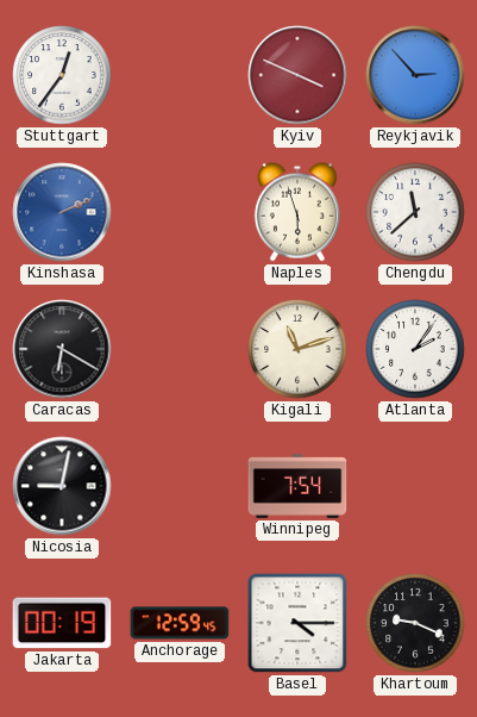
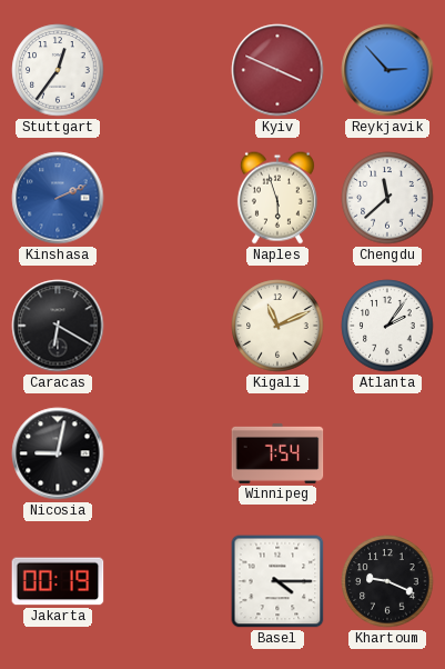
Kigali: 11:12 -> 11:11 (277, 326)
Anchorage: 12:59 -> none (180, 623)
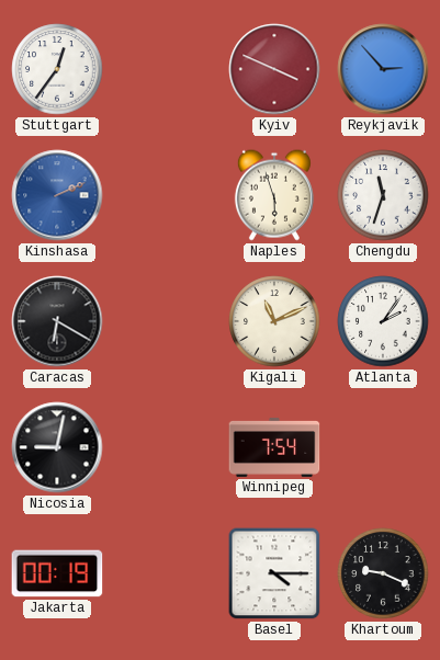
Chengdu: 11:38 -> 11:33 (383, 195)
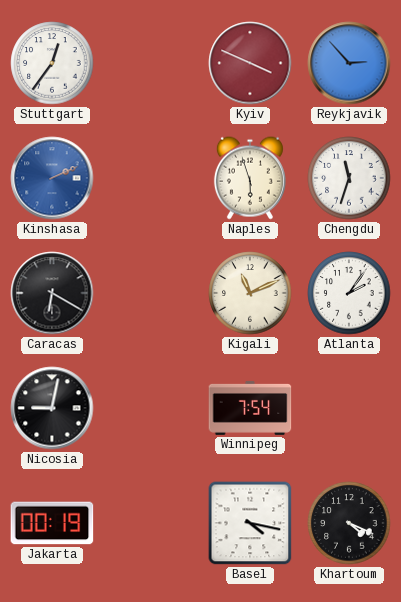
Basel: 4:15 -> 4:17 (250, 523)
Khartoum: 9:19 -> 4:19 (349, 523)
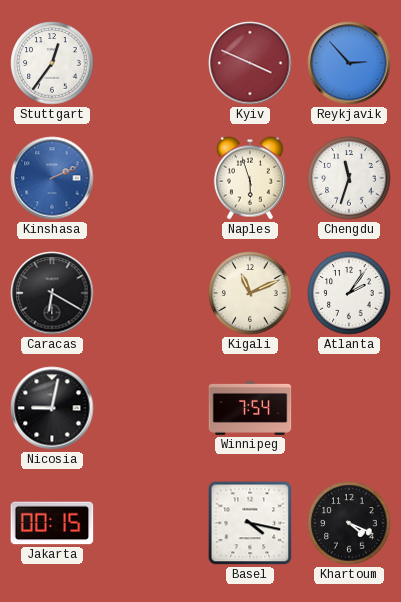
Jakarta: 00:19 -> 00:15 (52, 523)
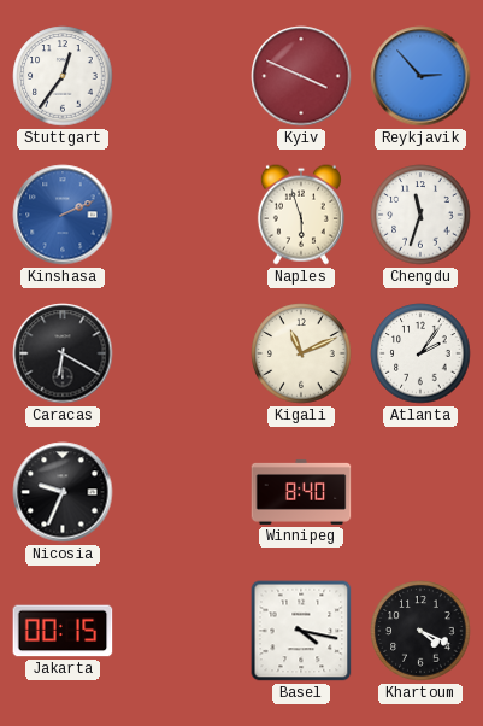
Nicosia: 9:02 -> 9:34 (63, 492)
Winnipeg: 7:54 -> 8:40 (301, 492)
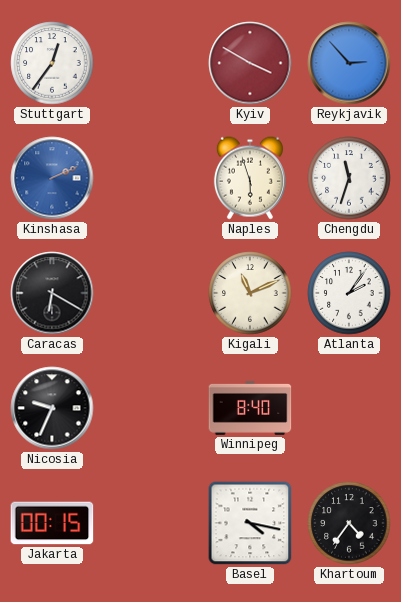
Kyiv: 3:49 -> 3:50 (250, 63)
Khartoum: 4:19 -> 4:36 (349, 523)
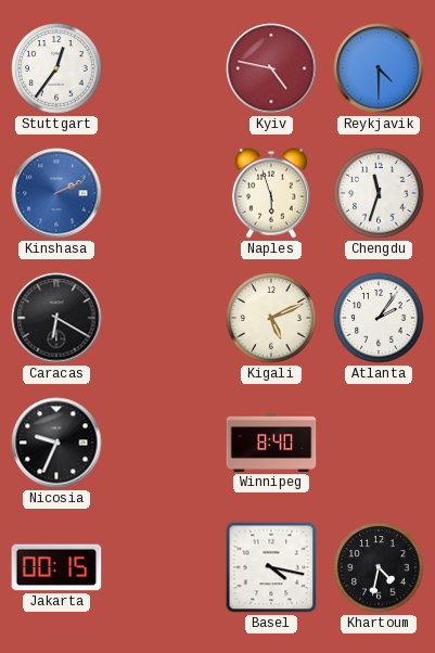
Kyiv: 3:50 -> 4:47 (271, 68)
Reykjavik: 2:53 -> 4:30 (379, 68)
Kigali: 11:11 -> 5:11 (271, 318)
Khartoum: 4:36 -> 4:32 (379, 567)
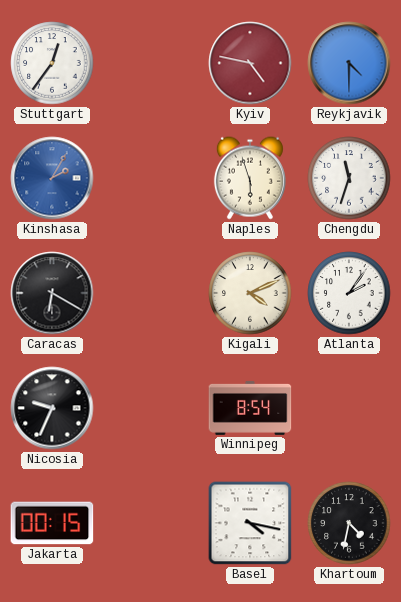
Kinshasa: 2:11 -> 2:05 (52, 178)
Kigali: 5:11 -> 4:11 (250, 293)
Winnipeg: 8:40 -> 8:54 (250, 408)
